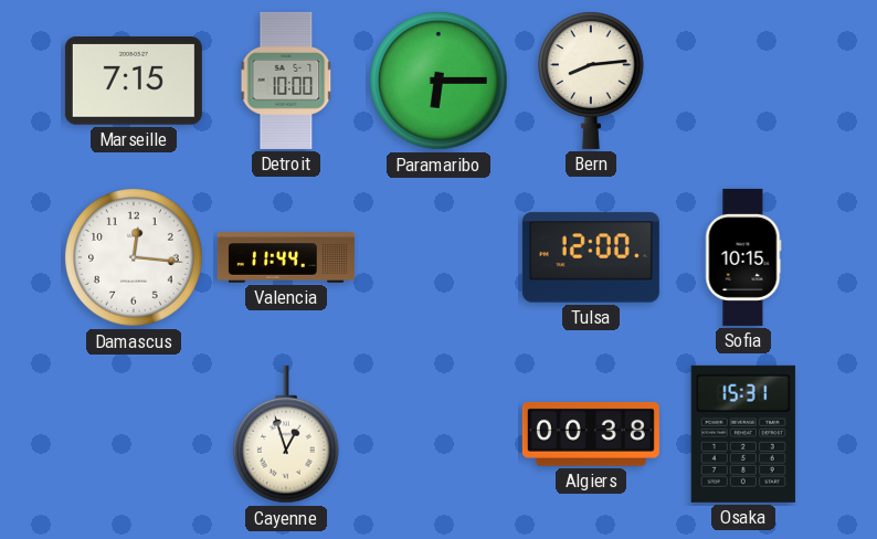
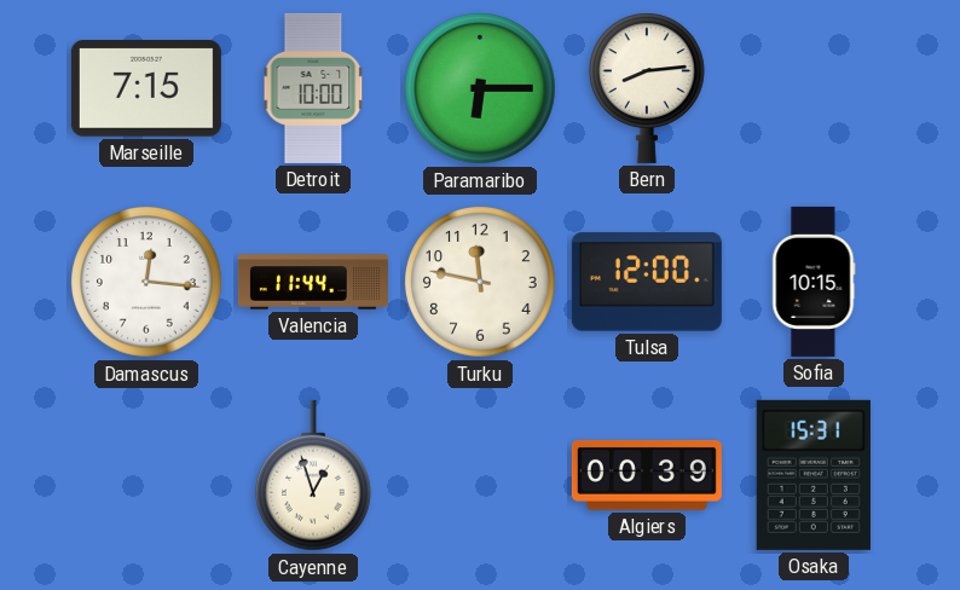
Turku: none -> 11:47 (481, 283)
Algiers: 00:38 -> 00:39 (647, 475)
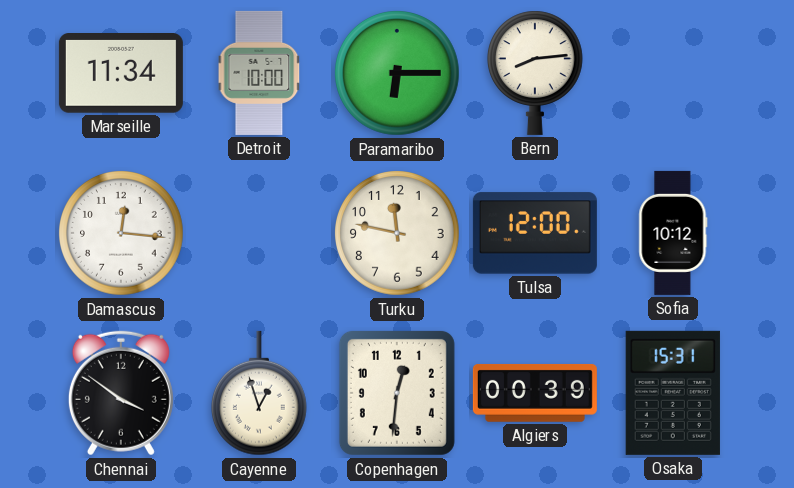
Marseille: 7:15 -> 11:34 (121, 74)
Valencia: 11:44 -> none (313, 282)
Sofia: 10:15 -> 10:12 (673, 233)
Chennai: none -> 3:51 (121, 393)
Copenhagen: none -> 12:31 (397, 393)
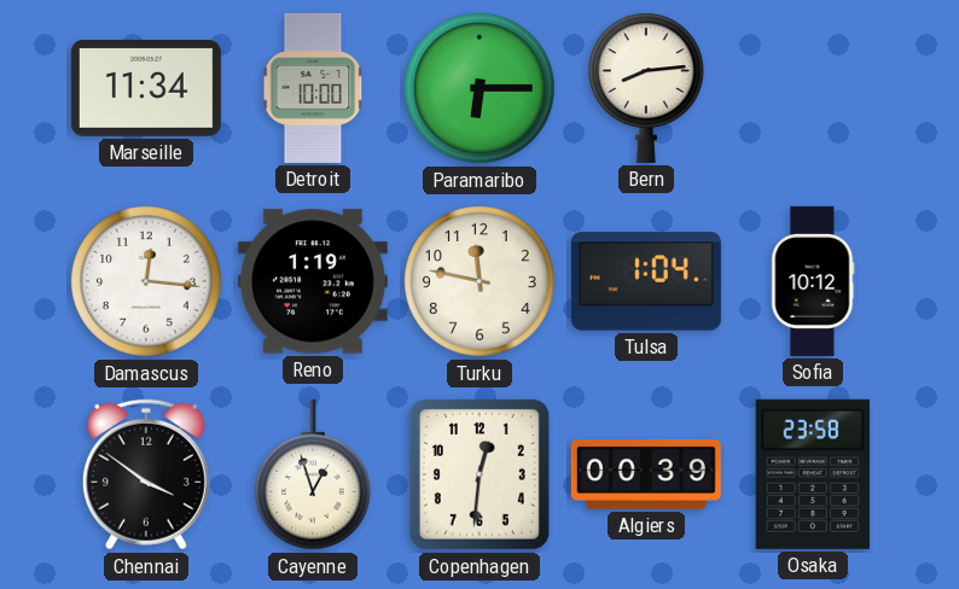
Reno: none -> 1:19 (313, 281)
Tulsa: 12:00 -> 1:04 (646, 281)
Osaka: 15:31 -> 23:58 (813, 474)
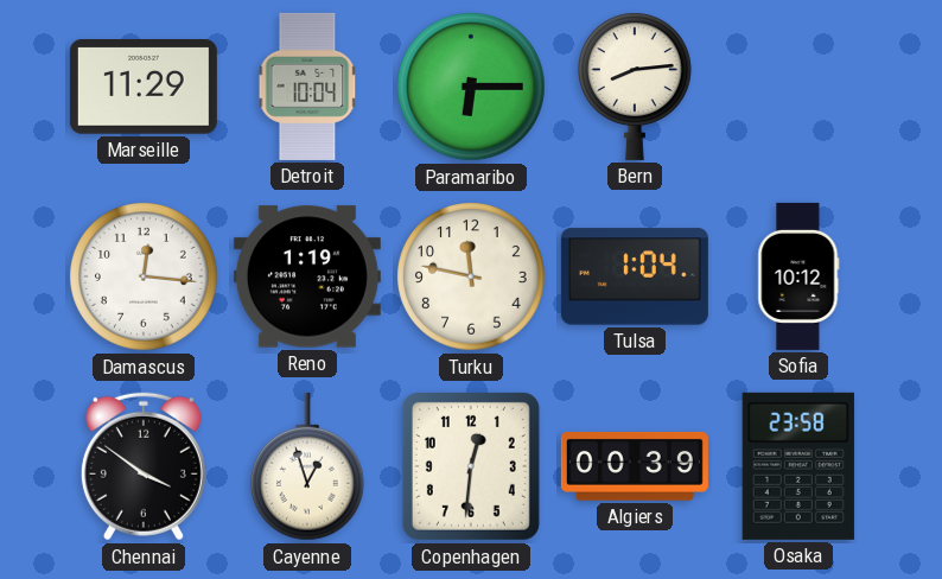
Marseille: 11:34 -> 11:29 (144, 88)
Detroit: 10:00 -> 10:04 (307, 87)
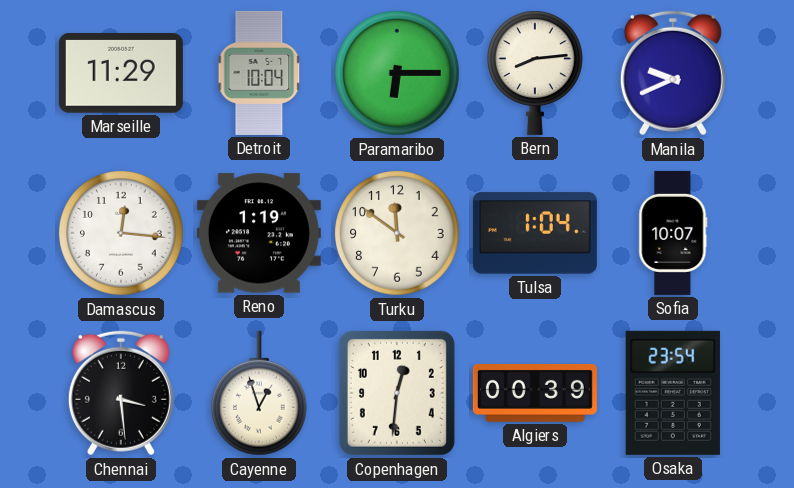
Manila: none -> 9:41 (673, 73)
Turku: 11:47 -> 11:51 (398, 234)
Sofia: 10:12 -> 10:07 (673, 233)
Chennai: 3:51 -> 3:29 (121, 393)
Osaka: 23:58 -> 23:54 (673, 393)
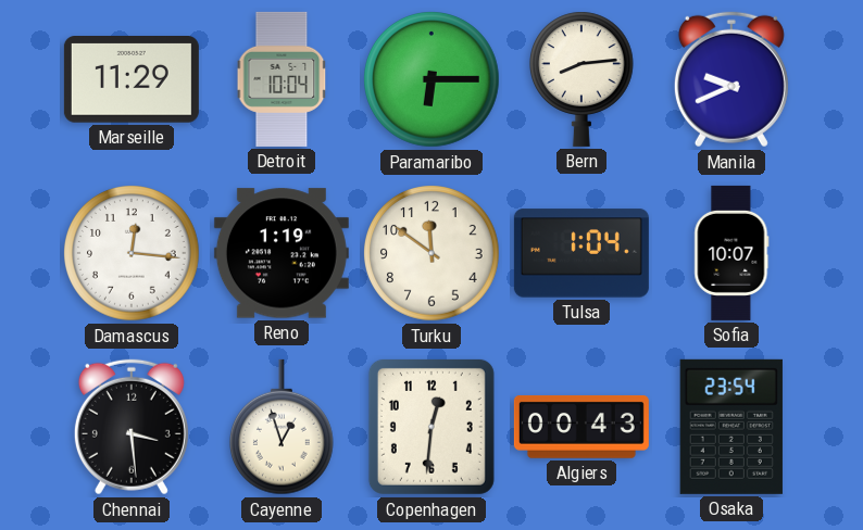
Algiers: 00:39 -> 00:43 (581, 427)
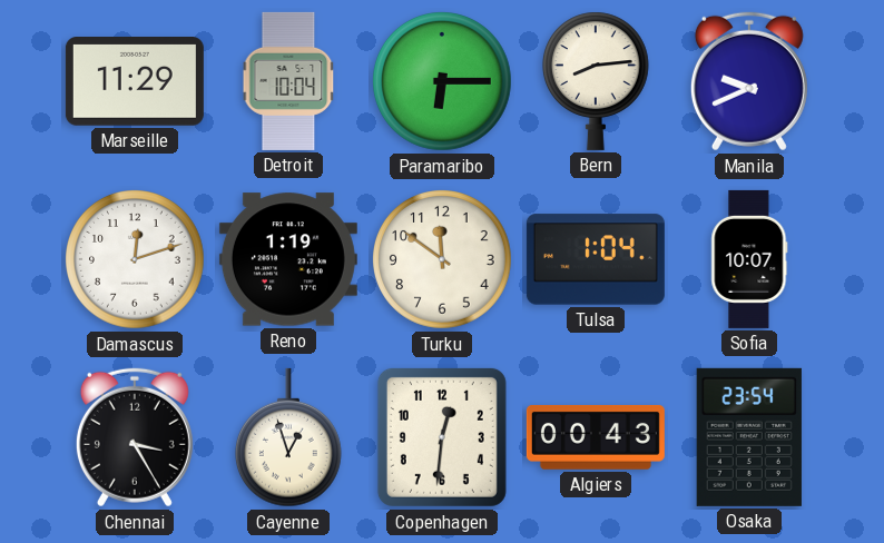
Damascus: 12:16 -> 12:12 (136, 260)
Chennai: 3:29 -> 3:25 (135, 437)
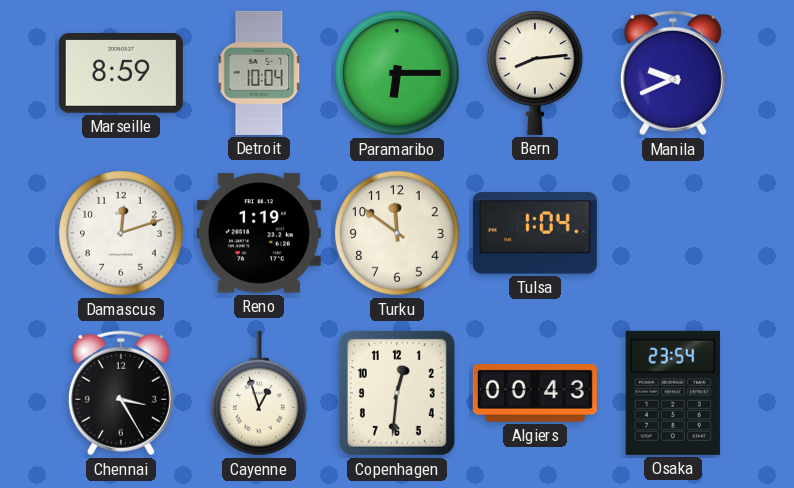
Marseille: 11:29 -> 8:59 (121, 74)
Sofia: 10:07 -> none (749, 259)
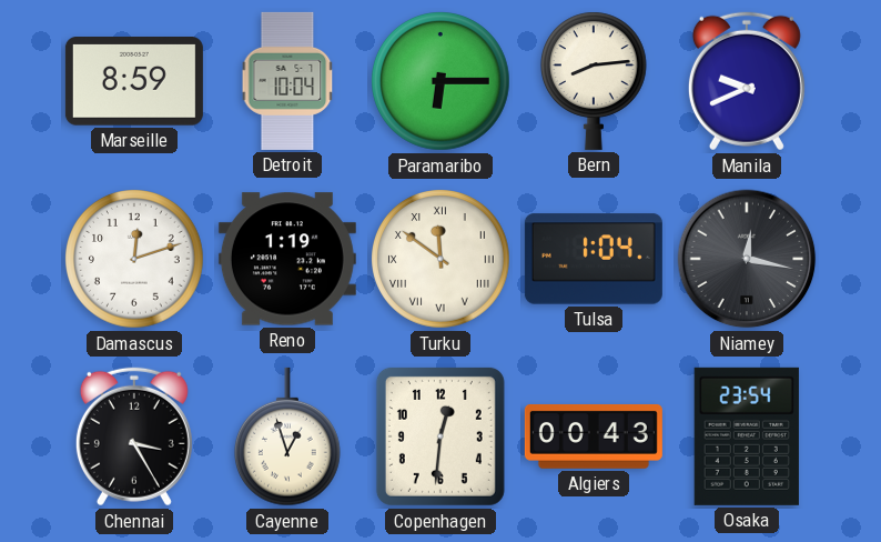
Turku numerals: Arabic -> Roman (442, 260)
Niamey: none -> 12:17 (747, 259)
